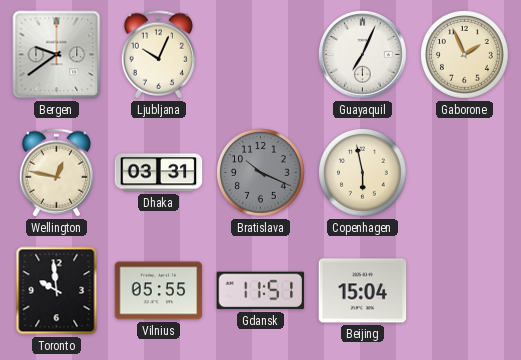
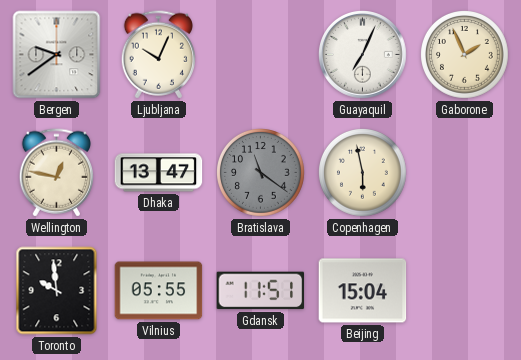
Dhaka: 03:31 -> 13:47 (159, 173)
Bratislava: 10:19 -> 11:21 (261, 173)
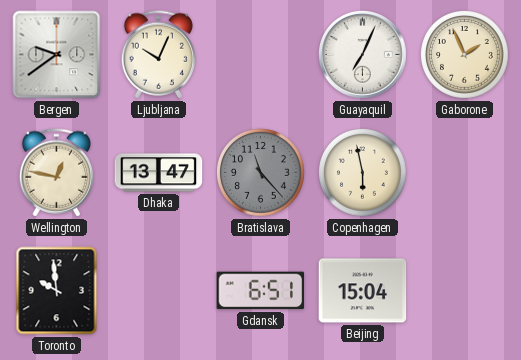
Bratislava: 11:21 -> 11:23 (261, 173)
Vilnius: 05:55 -> none (159, 291)
Gdansk: 11:51 -> 6:51 (261, 291)
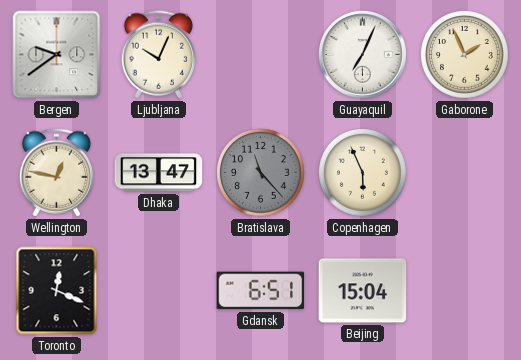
Copenhagen: 5:58 -> 5:56 (363, 173)
Toronto: 9:59 -> 12:19 (57, 291)
